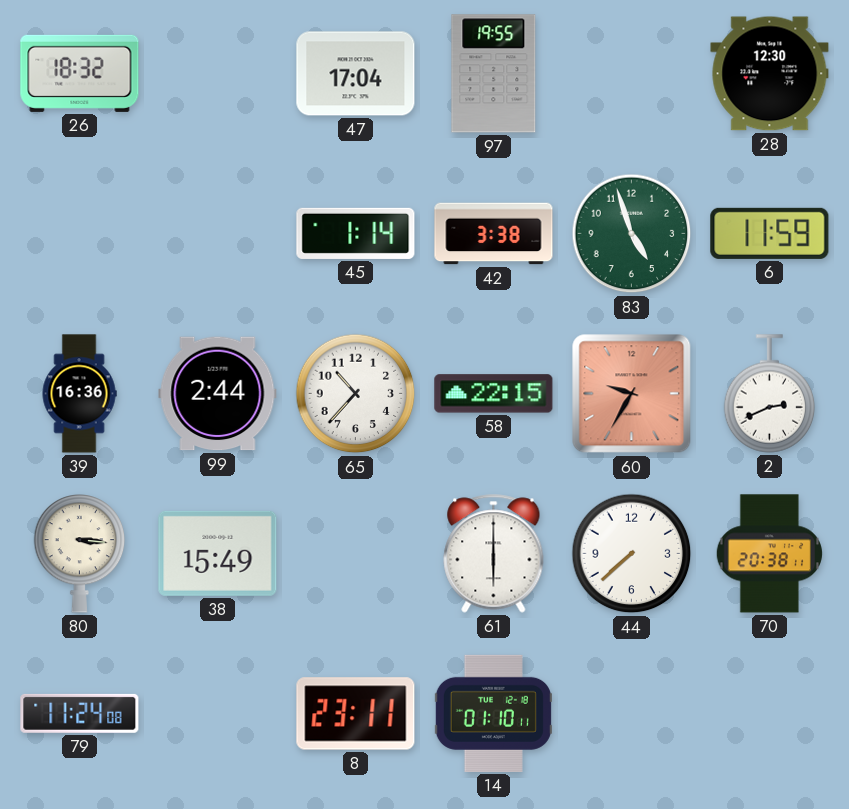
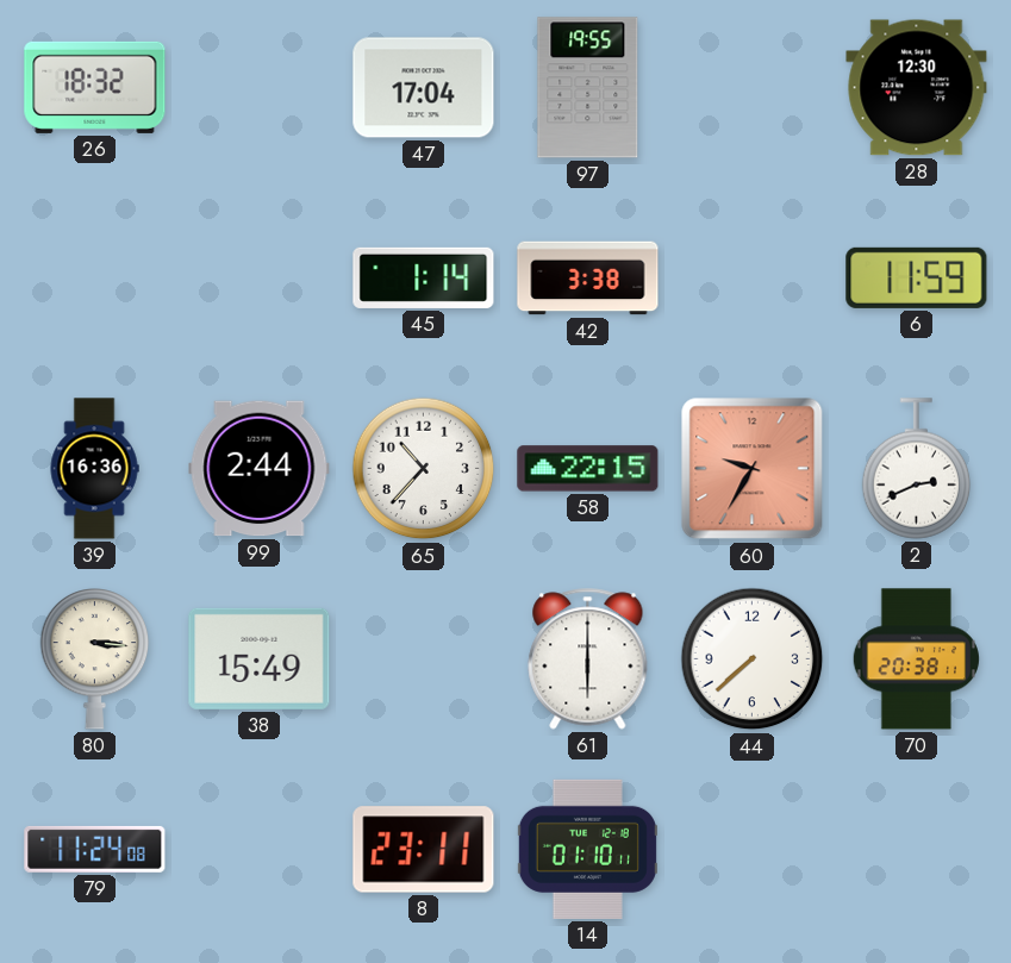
83: 4:57 -> none (632, 234)
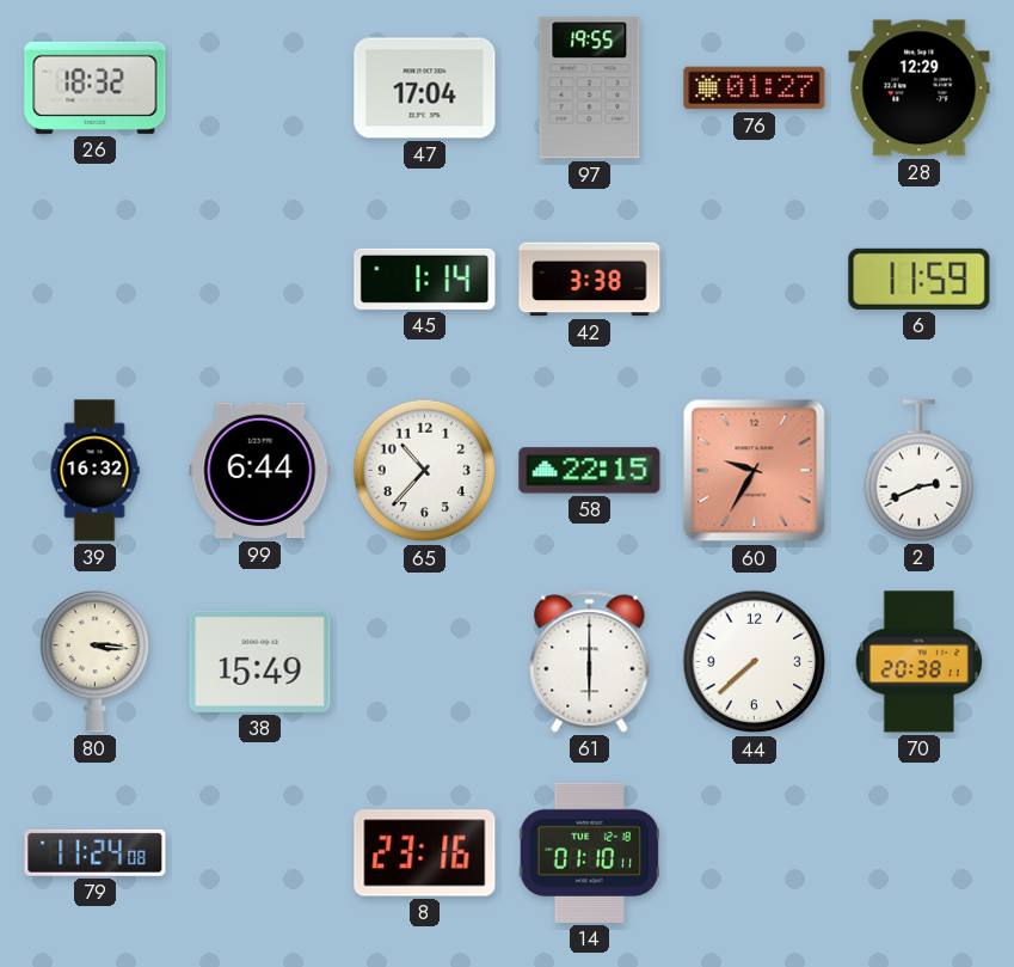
76: none -> 01:27 (755, 88)
28: 12:30 -> 12:29 (920, 88)
39: 16:36 -> 16:32 (94, 471)
99: 2:44 -> 6:44 (260, 471)
8: 23:11 -> 23:16 (425, 853)
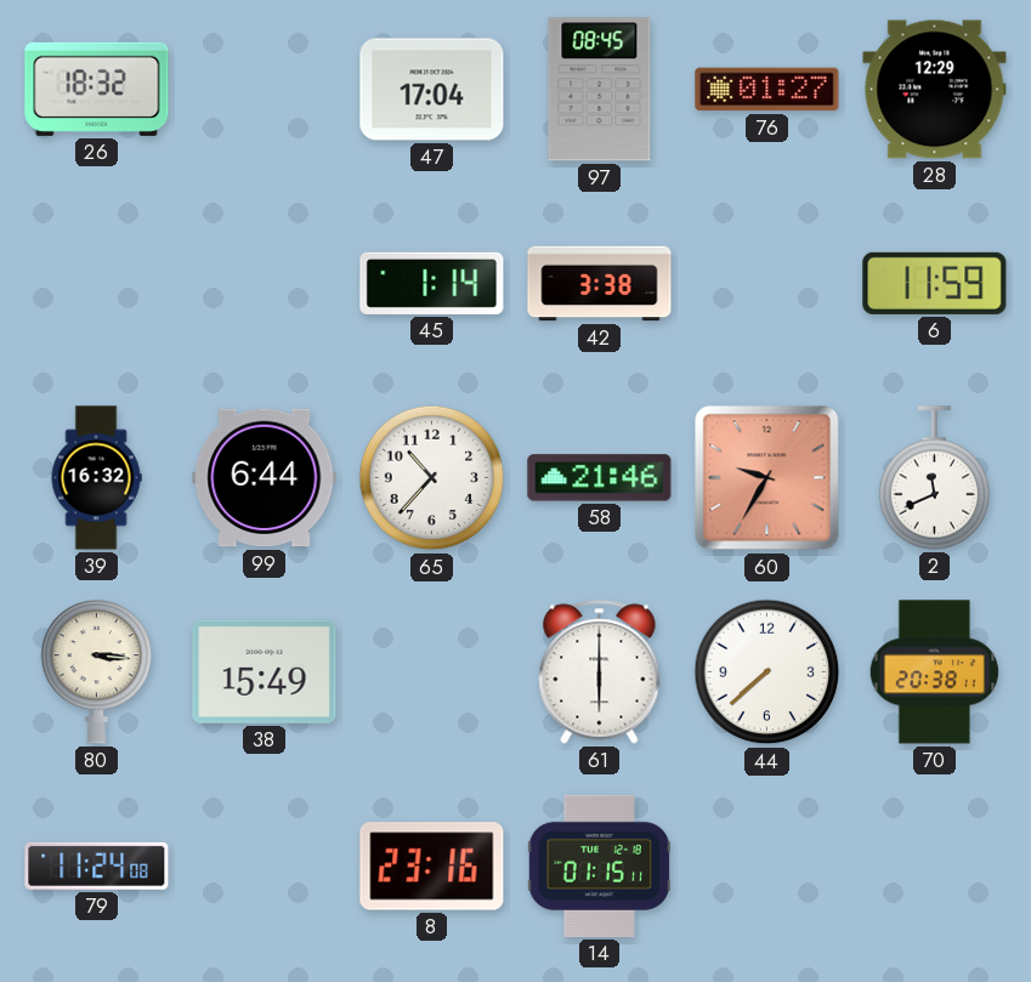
97: 19:55 -> 08:45 (600, 90)
58: 22:15 -> 21:46 (600, 478)
2: 2:41 -> 11:41 (935, 478)
14: 01:10 -> 01:15 (599, 865)
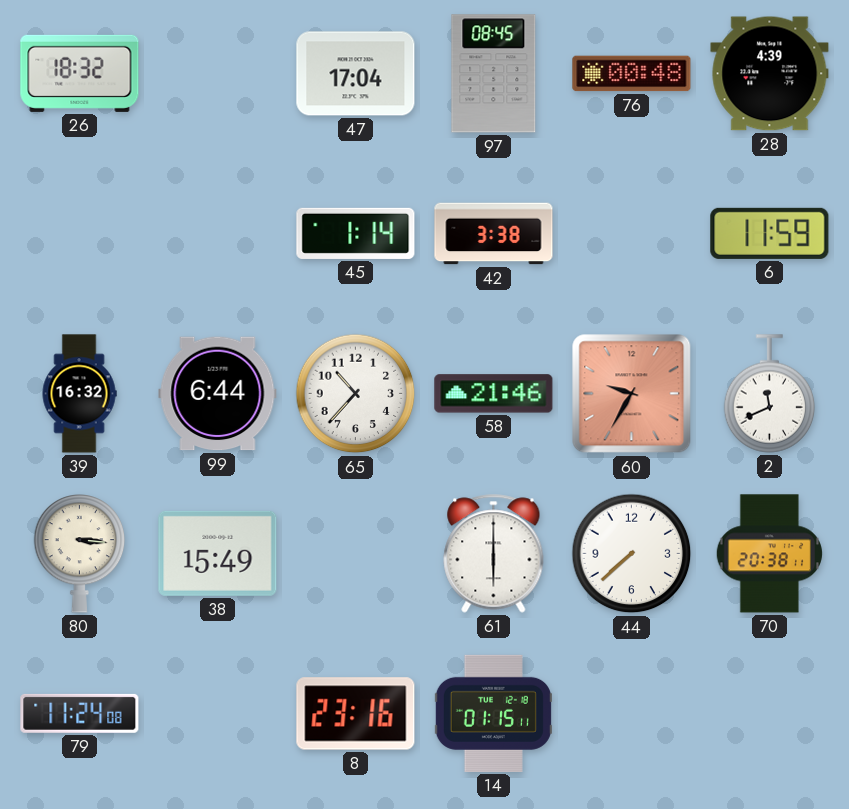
76: 01:27 -> 00:48 (632, 74)
28: 12:29 -> 4:39 (770, 74)
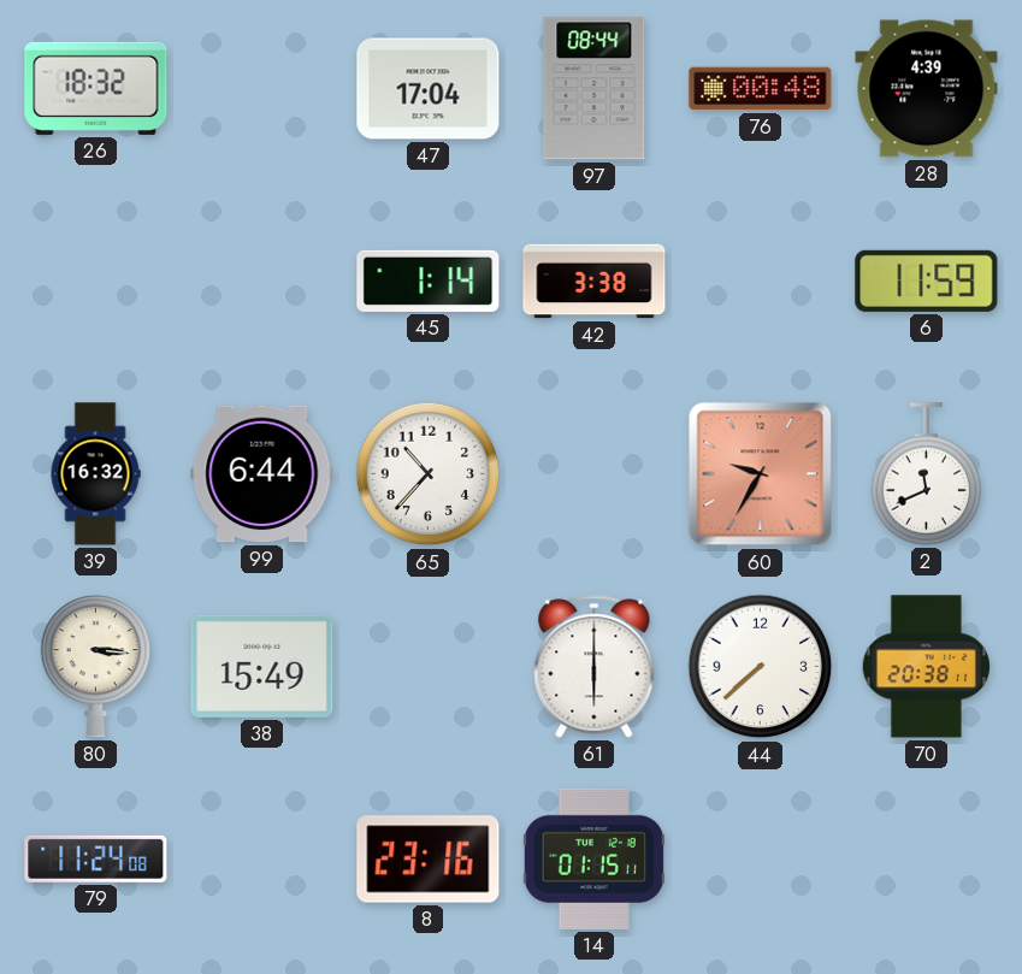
97: 08:45 -> 08:44 (595, 89)
58: 21:46 -> none (494, 394)
